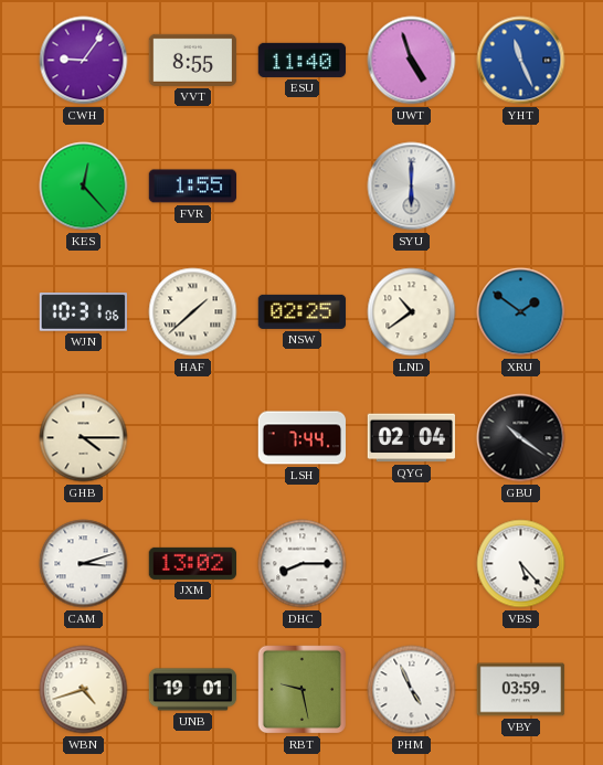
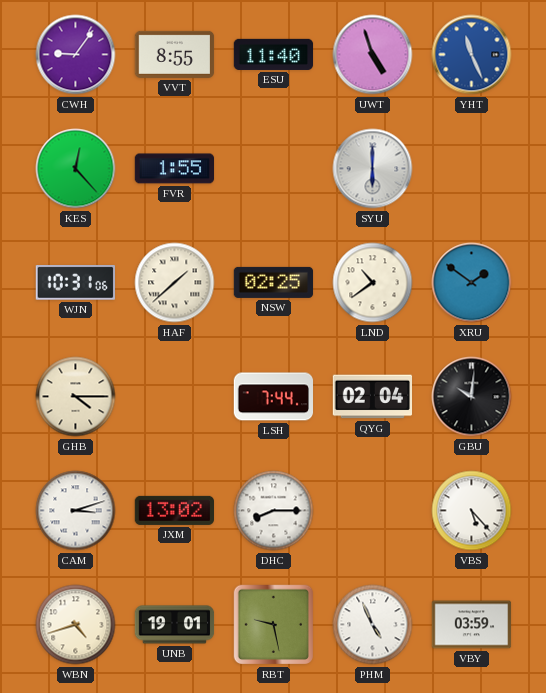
GBU: 10:21 -> 10:01 (472, 397)
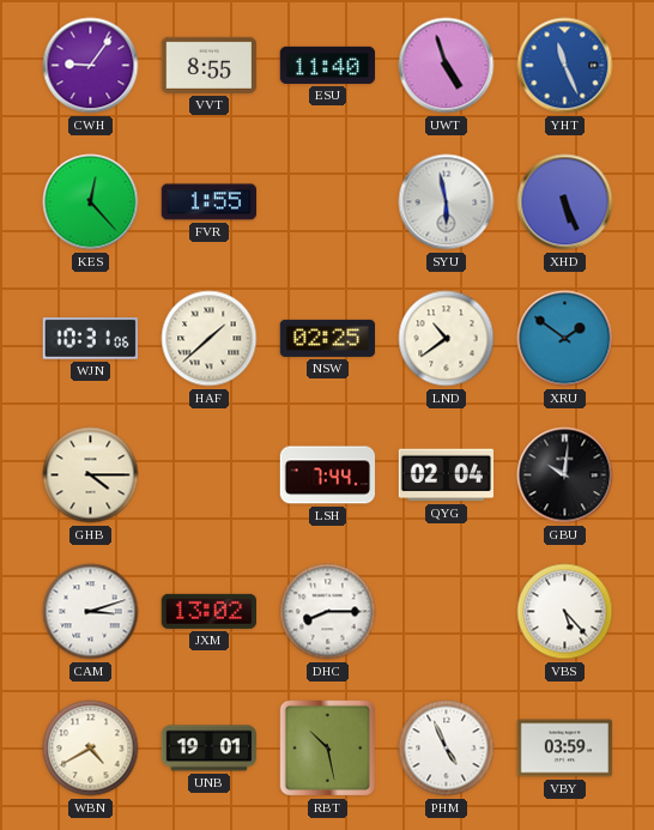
SYU: 6:00 -> 5:58 (447, 202)
XHD: none -> 5:26 (565, 202)
WBN: 4:42 -> 4:40 (91, 749)
RBT: 9:28 -> 10:28 (328, 749)
